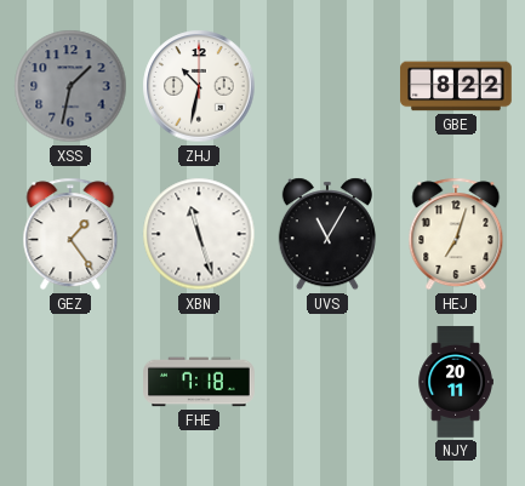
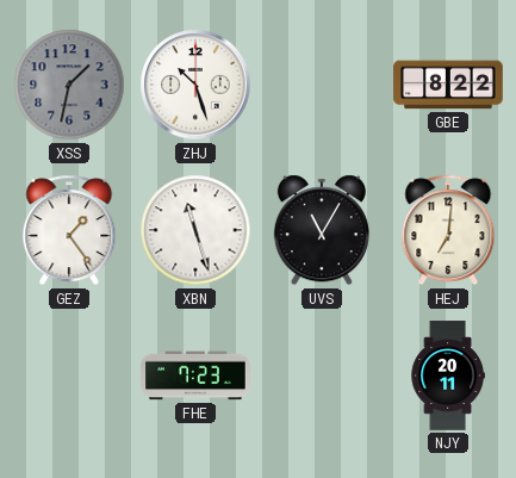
ZHJ: 10:32 -> 10:27 (195, 85)
HEJ: 7:03 -> 7:01 (448, 230)
FHE: 7:18 -> 7:23 (195, 375)
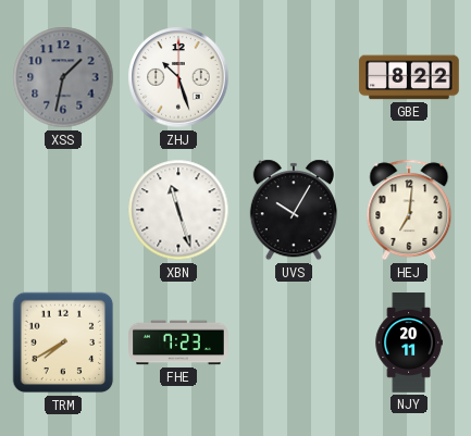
GEZ: 1:24 -> none (69, 230)
UVS: 11:05 -> 10:05 (294, 210)
TRM: none -> 7:40 (63, 342)
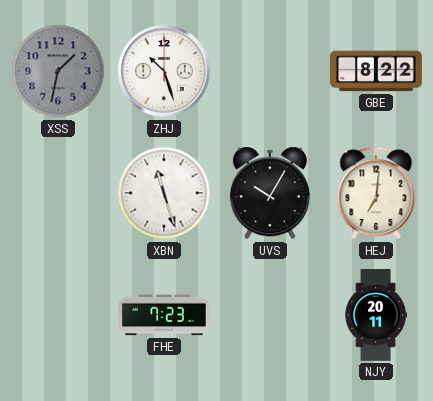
TRM: 7:40 -> none (63, 342)
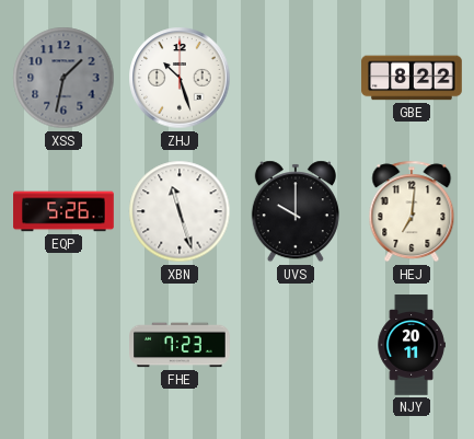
EQP: none -> 5:26 (63, 211)
UVS: 10:05 -> 10:00 (296, 211)
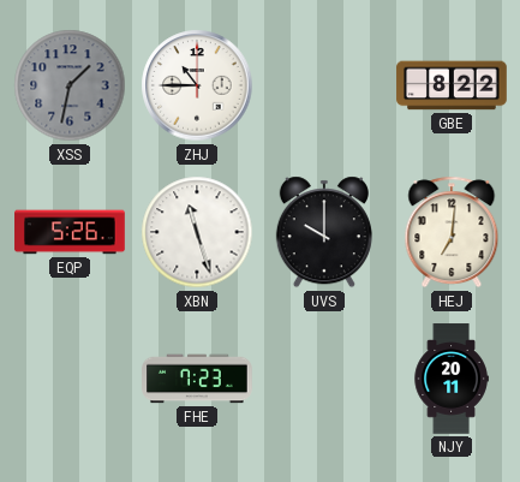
ZHJ: 10:27 -> 10:45 (197, 85)
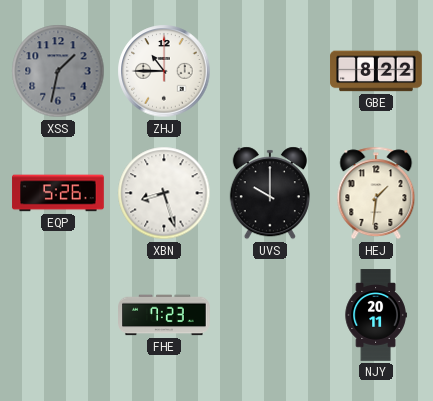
XBN: 11:27 -> 8:27 (164, 193)
HEJ: 7:01 -> 1:31 (376, 193)
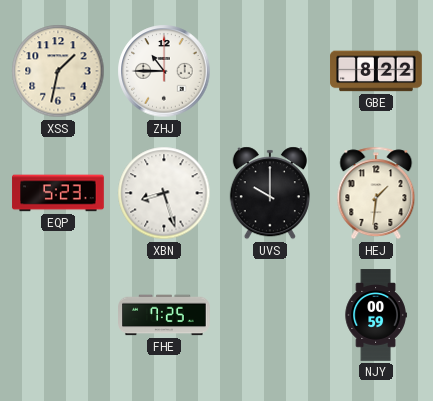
XSS dial: grey -> cream (58, 71)
EQP: 5:26 -> 5:23 (58, 193)
FHE: 7:23 -> 7:25 (164, 315)
NJY: 20:11 -> 00:59 (376, 315)
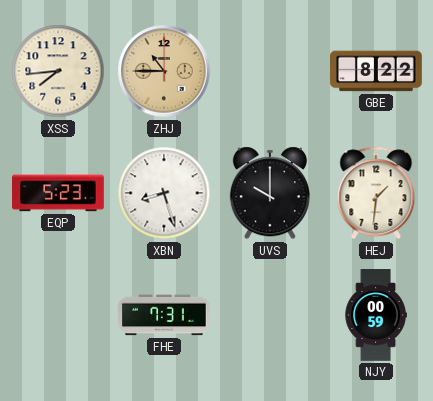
XSS: 1:32 -> 7:44 (58, 71)
ZHJ dial: white -> champagne (164, 71)
FHE: 7:25 -> 7:31 (164, 315)
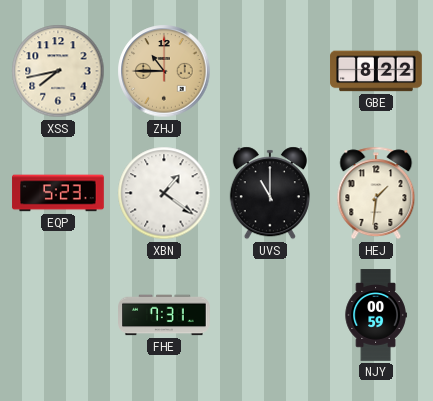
XSS: 7:44 -> 7:43 (58, 71)
XBN: 8:27 -> 1:21 (164, 193)
UVS: 10:00 -> 11:00 (270, 193)
